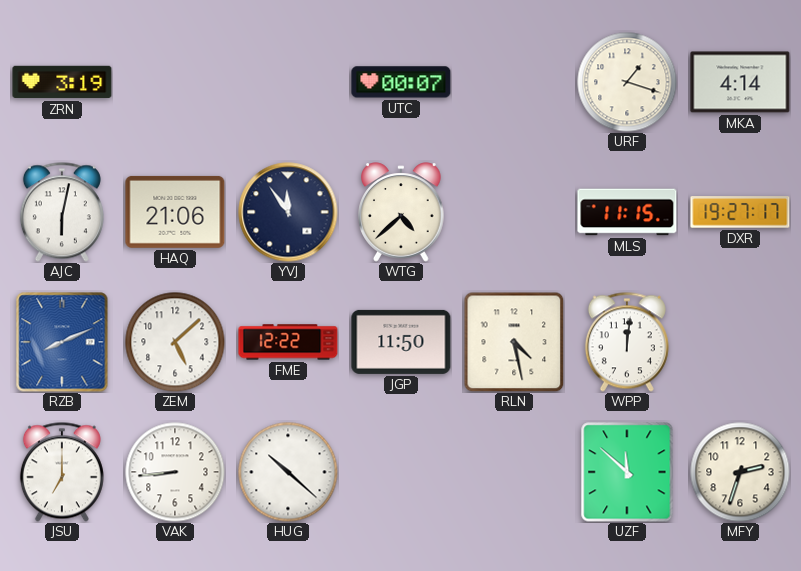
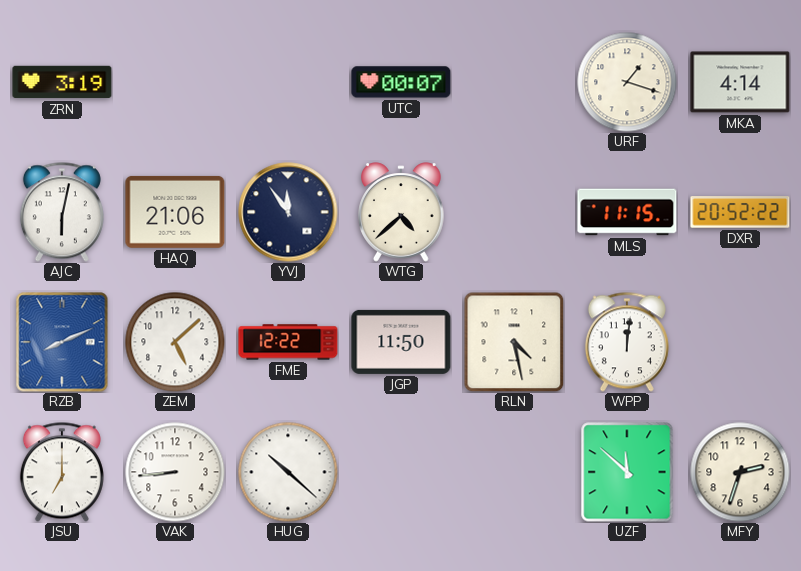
DXR: 19:27 -> 20:52 (740, 212)
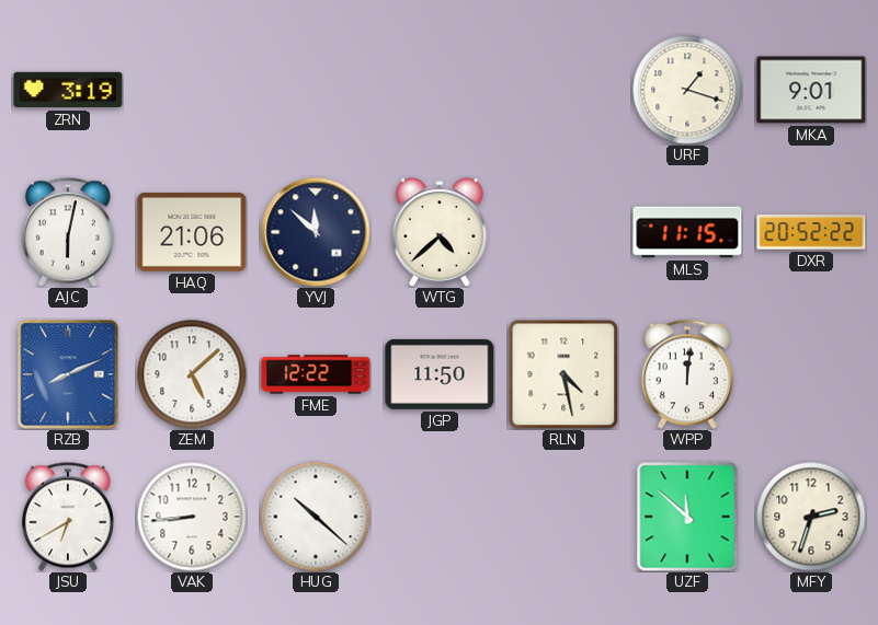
UTC: 00:07 -> none (401, 82)
MKA: 4:14 -> 9:01 (811, 90)
YVJ: 11:54 -> 11:52 (316, 232)
JSU: 7:00 -> 6:40 (68, 517)
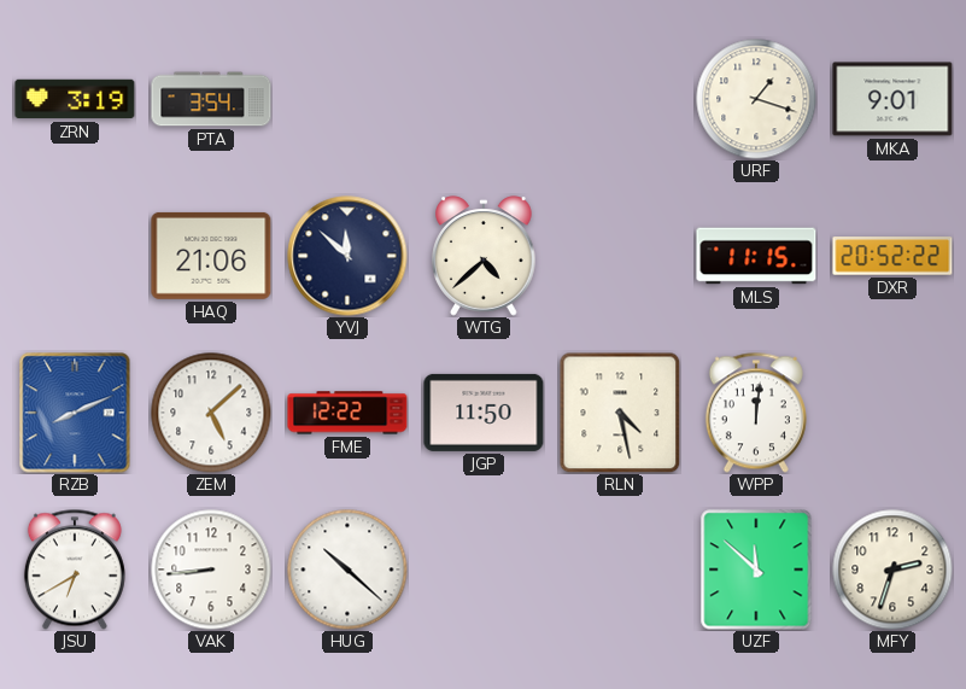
PTA: none -> 3:54 (211, 99)
AJC: 6:02 -> none (68, 232)
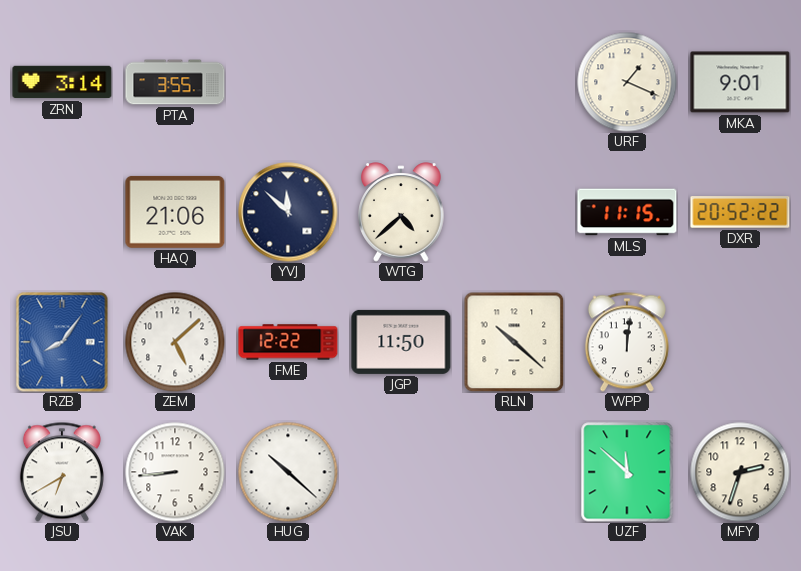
ZRN: 3:19 -> 3:14 (62, 82)
PTA: 3:54 -> 3:55 (175, 82)
URF: 1:18 -> 1:19 (627, 82)
RZB: 8:11 -> 8:06 (62, 342)
RLN: 4:28 -> 10:22 (514, 342)
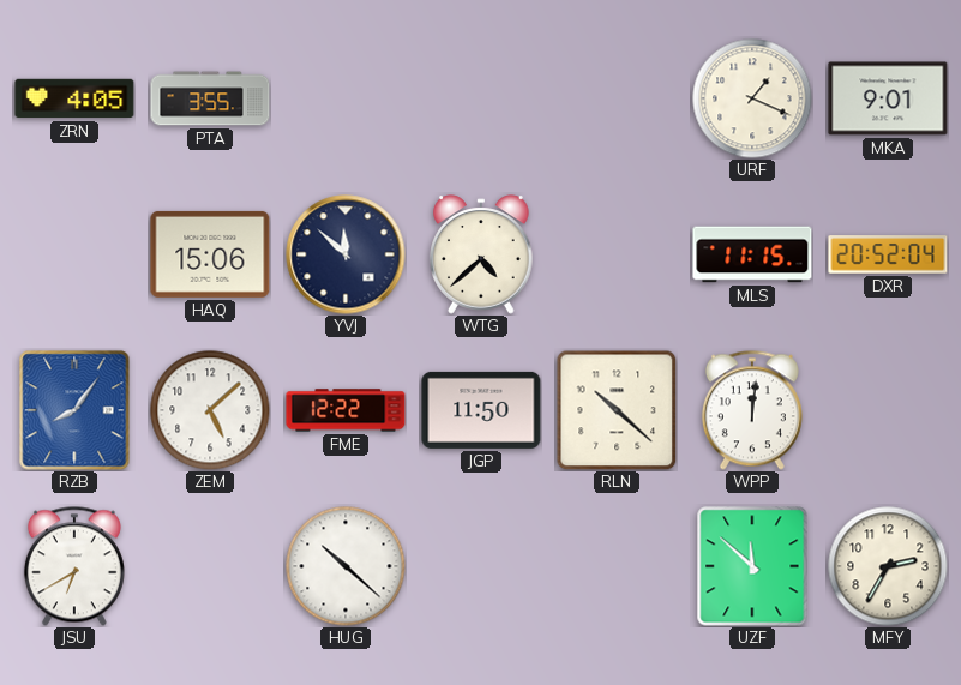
ZRN: 3:14 -> 4:05 (74, 98)
HAQ: 21:06 -> 15:06 (210, 254)
DXR: 20:52:22 -> 20:52:04 (888, 254)
VAK: 8:44 -> none (175, 472)
MFY: 2:33 -> 2:35 (888, 566)
